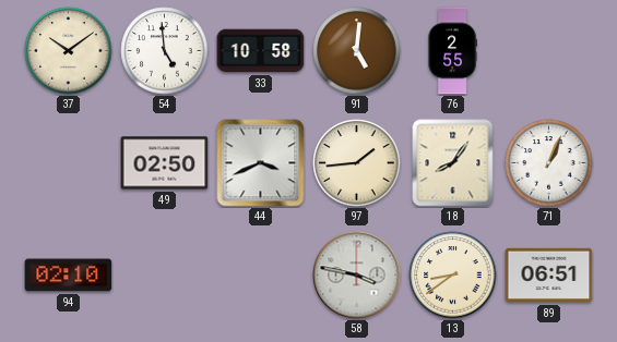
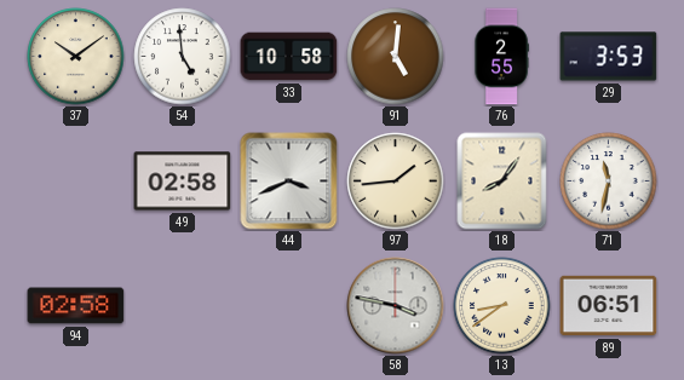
29: none -> 3:53 (609, 57)
49: 02:50 -> 02:58 (183, 182)
71: 1:04 -> 11:32 (609, 182)
94: 02:10 -> 02:58 (76, 306)
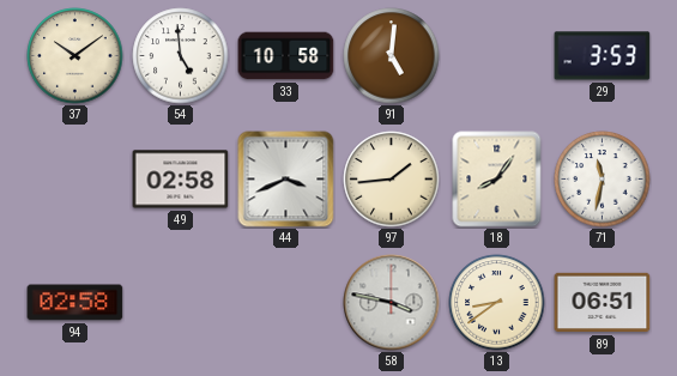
76: 2:55 -> none (501, 57)
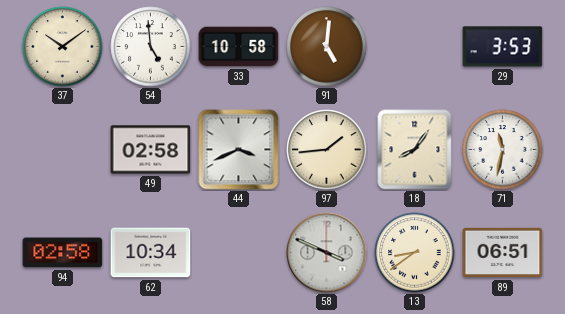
62: none -> 10:34 (151, 253)
58: 3:47 -> 3:49 (327, 253)
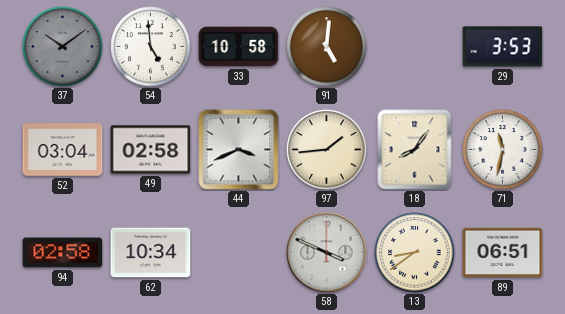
37 dial: cream -> grey (63, 47)
52: none -> 03:04 (63, 150)
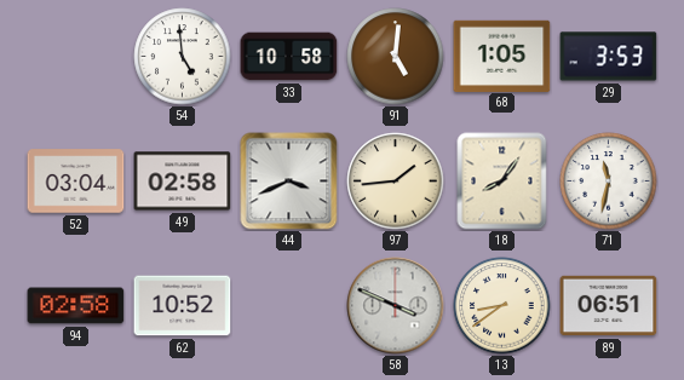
37: 10:09 -> none (63, 47)
68: none -> 1:05 (502, 56)
62: 10:34 -> 10:52 (183, 306)
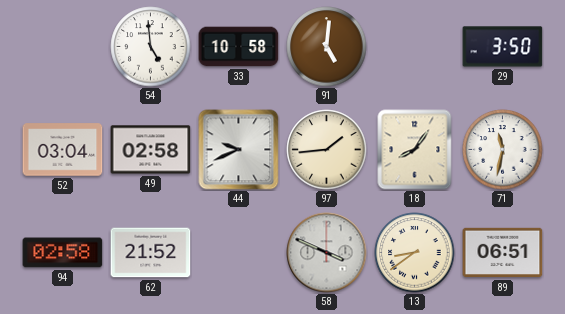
68: 1:05 -> none (502, 56)
29: 3:53 -> 3:50 (503, 47)
44: 3:41 -> 9:41 (239, 150)
62: 10:52 -> 21:52 (151, 253)
